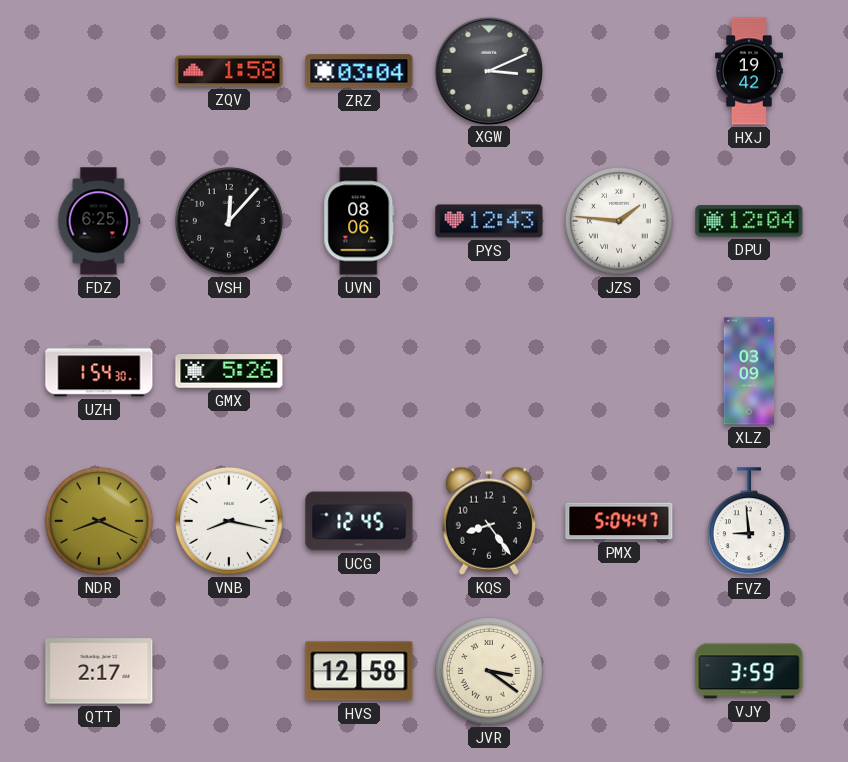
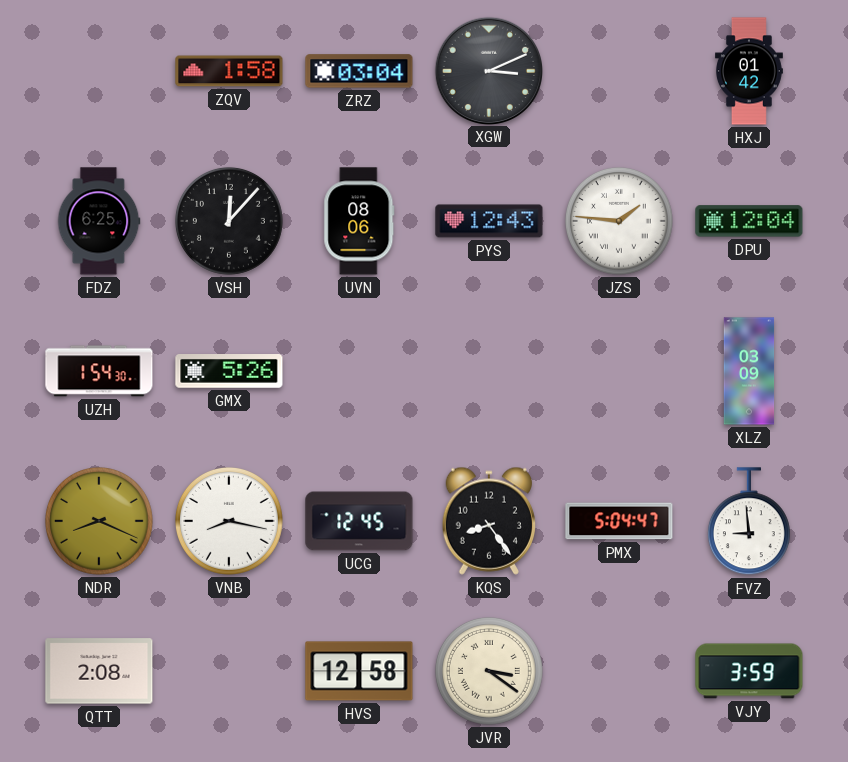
HXJ: 19:42 -> 01:42 (749, 71)
QTT: 2:17 -> 2:08 (99, 671)
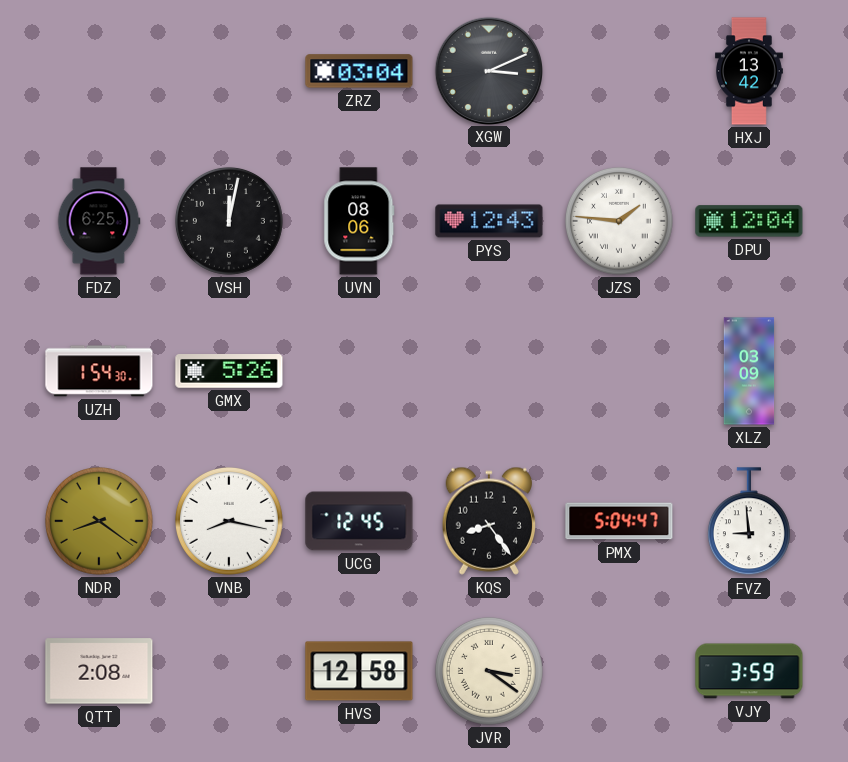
ZQV: 1:58 -> none (229, 71)
HXJ: 01:42 -> 13:42 (749, 71)
VSH: 12:07 -> 12:02 (229, 221)
NDR: 8:19 -> 8:21 (99, 521)
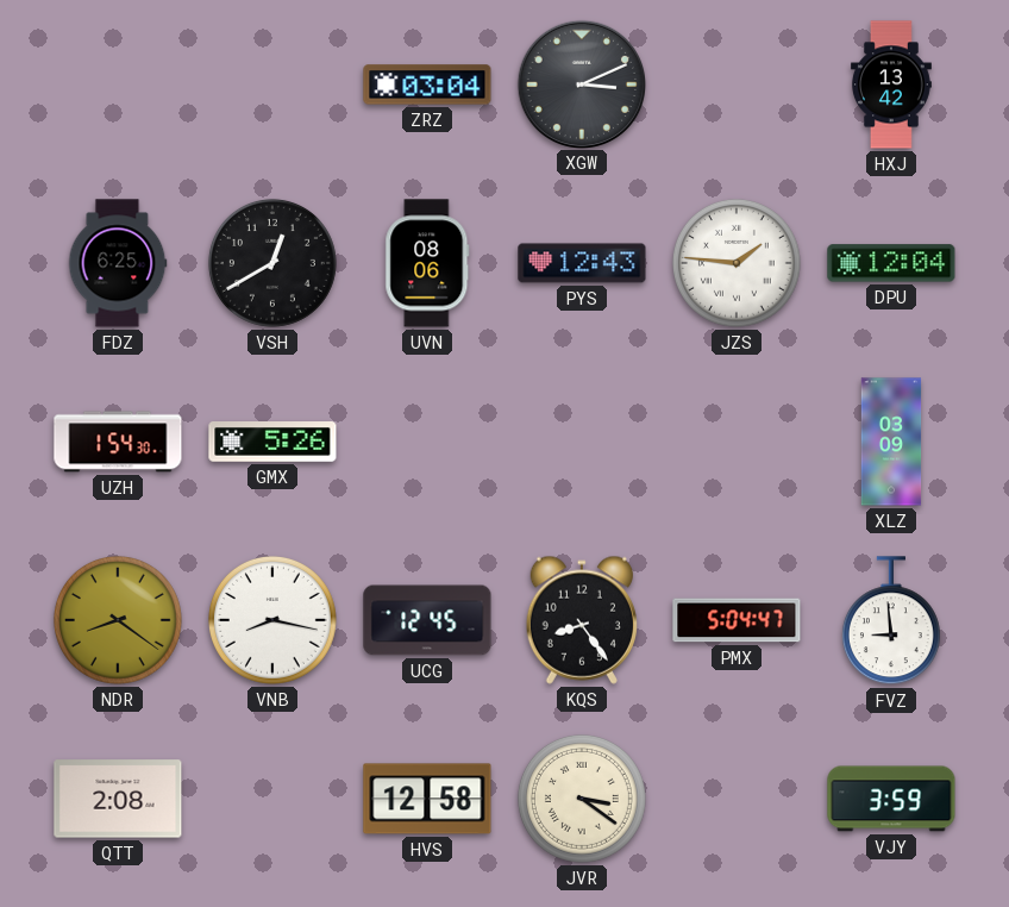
VSH: 12:02 -> 12:40 (272, 263)
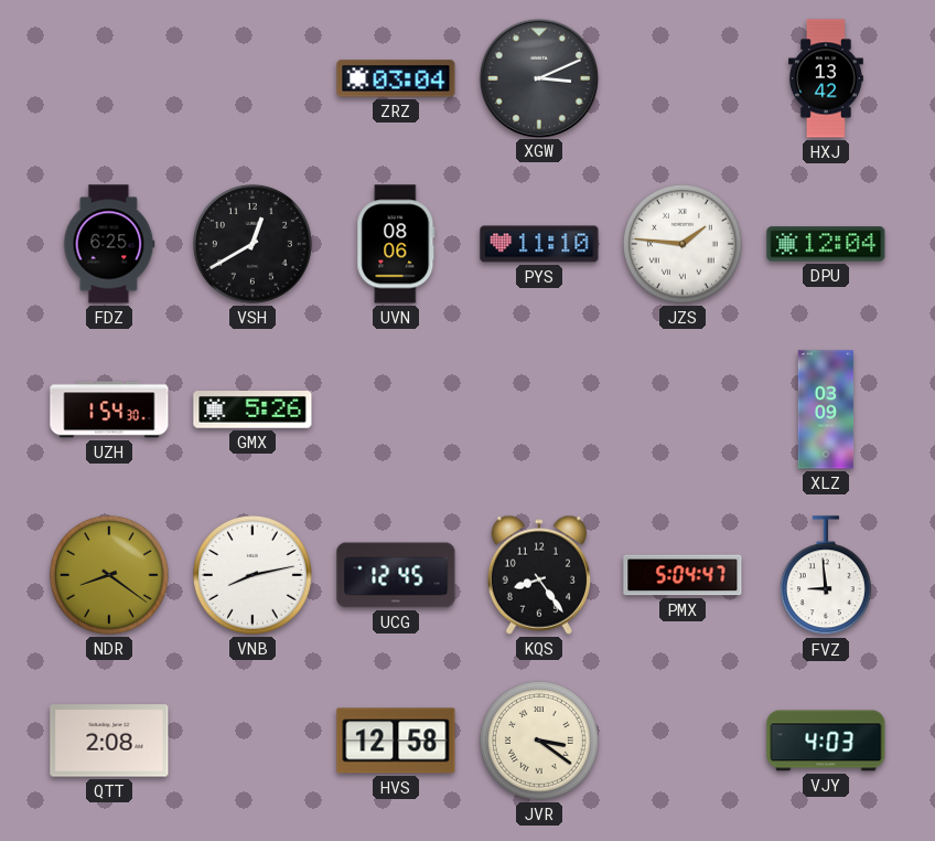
PYS: 12:43 -> 11:10 (539, 244)
VNB: 8:17 -> 8:13 (252, 575)
VJY: 3:59 -> 4:03 (826, 741)
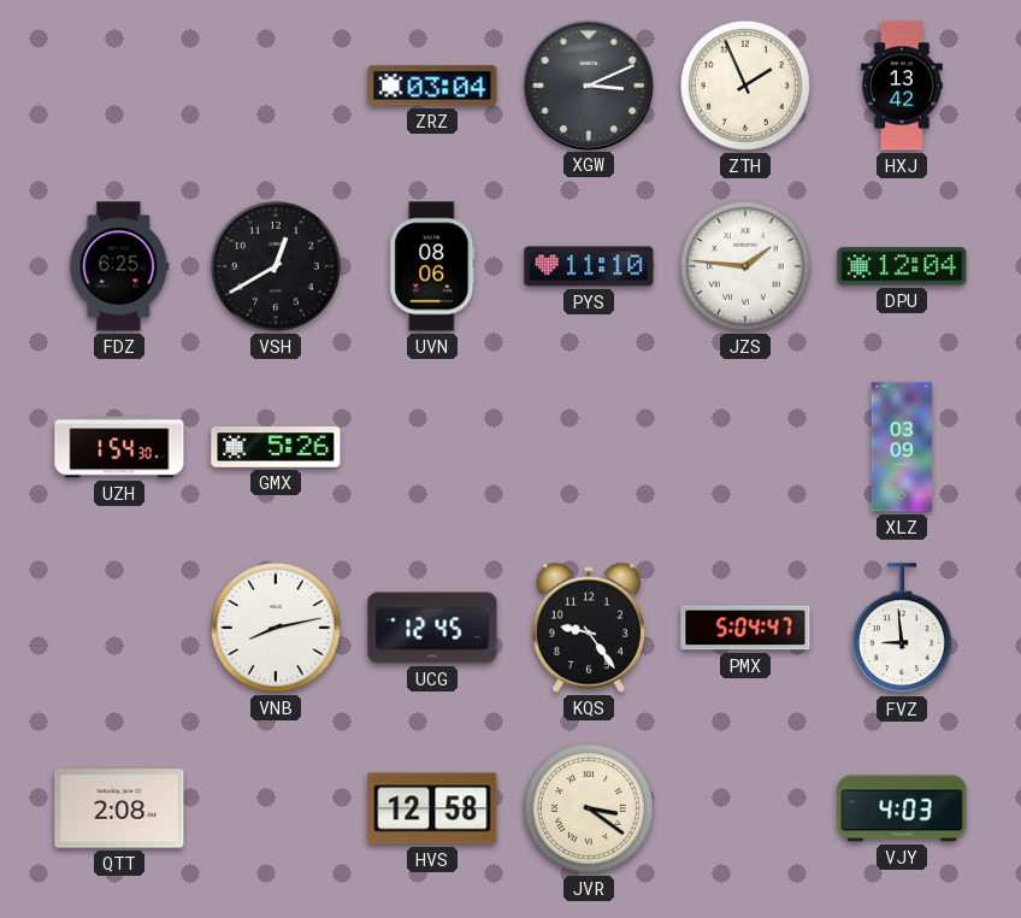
ZTH: none -> 1:56 (745, 86)
NDR: 8:21 -> none (109, 575)
KQS: 8:24 -> 9:24 (589, 628)
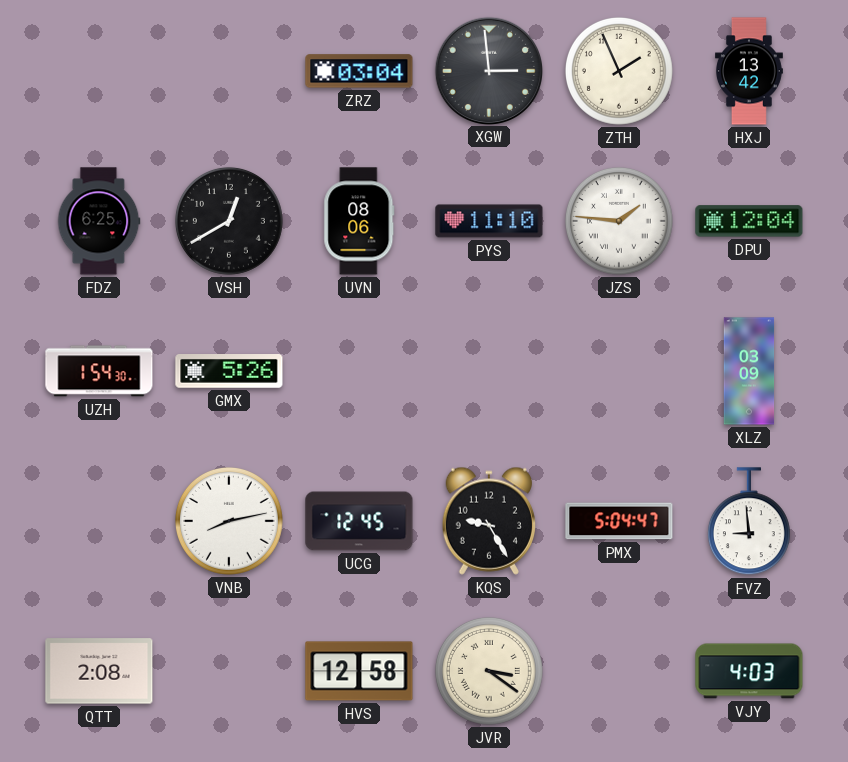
XGW: 3:11 -> 2:59 (488, 70)
KQS: 9:24 -> 9:25 (489, 521)
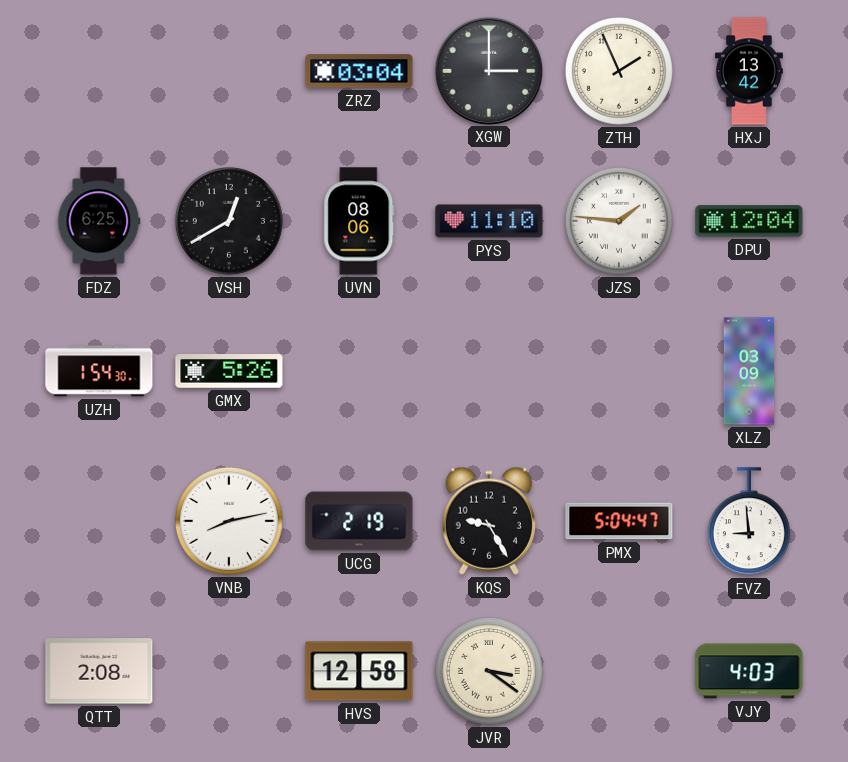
XGW: 2:59 -> 3:00 (488, 70)
UCG: 12:45 -> 2:19 (359, 521)
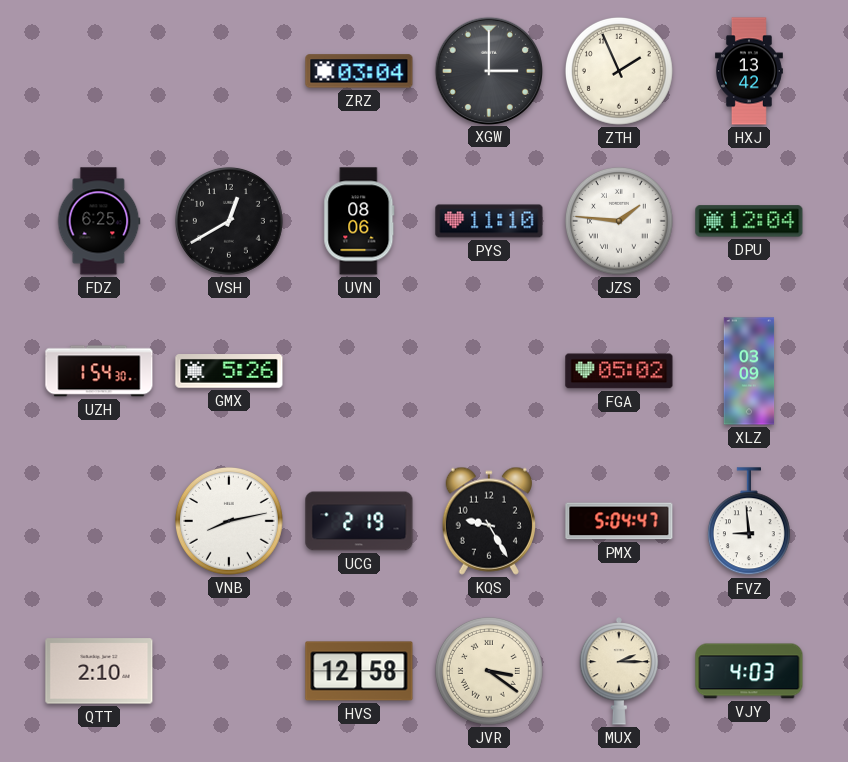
FGA: none -> 05:02 (619, 371)
QTT: 2:08 -> 2:10 (99, 671)
MUX: none -> 2:15 (619, 671)
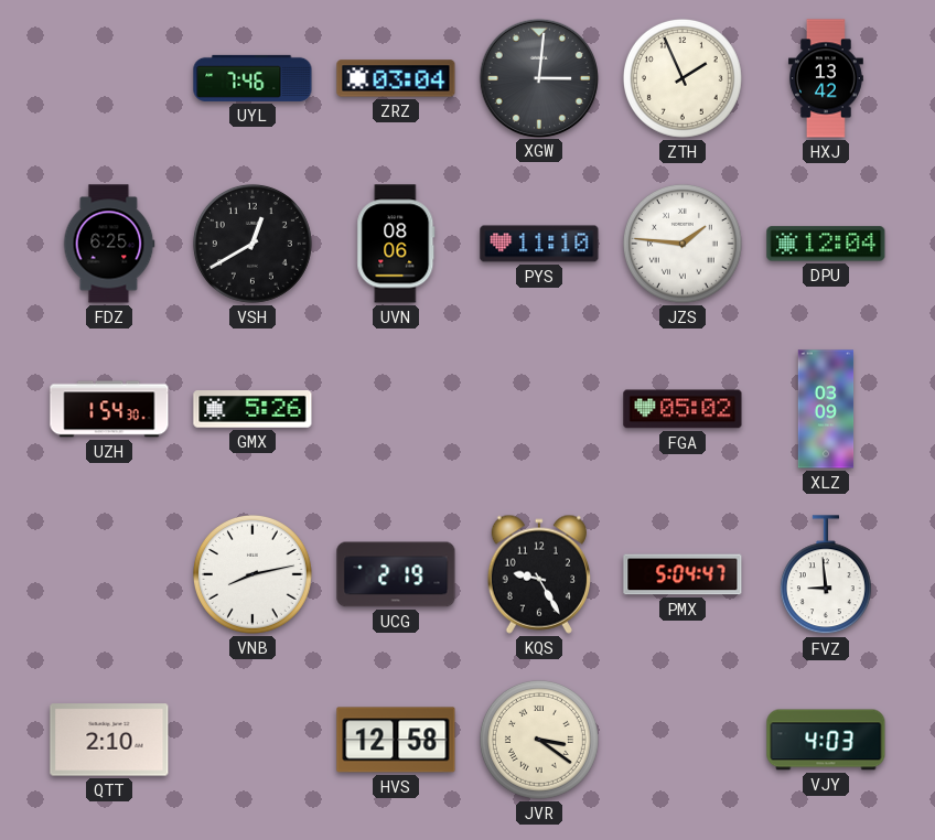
UYL: none -> 7:46 (252, 78)
XGW: 3:00 -> 3:01 (538, 77)
MUX: 2:15 -> none (619, 671)
